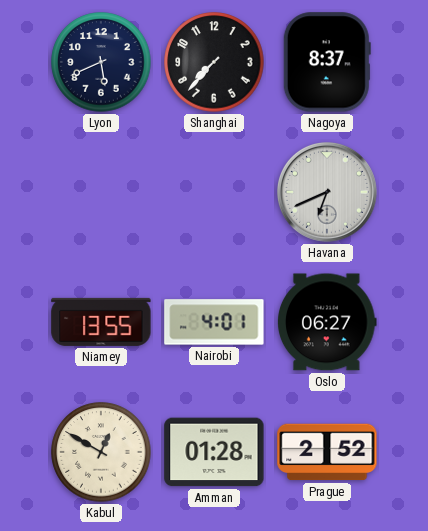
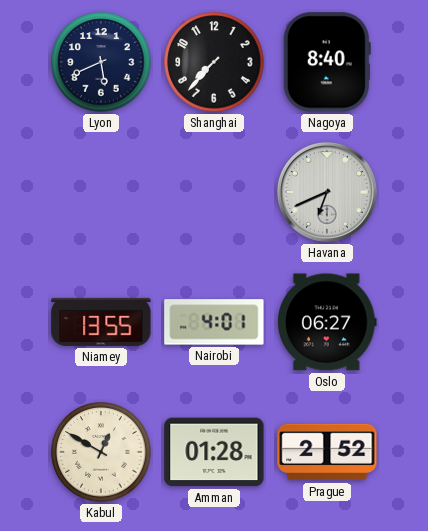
Nagoya: 8:37 -> 8:40 (327, 62)
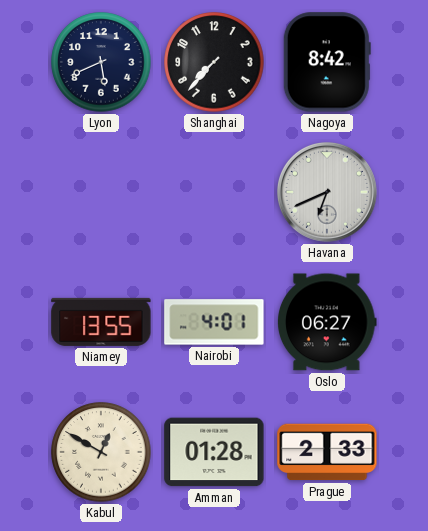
Nagoya: 8:40 -> 8:42 (327, 62)
Prague: 2:52 -> 2:33 (327, 452)
